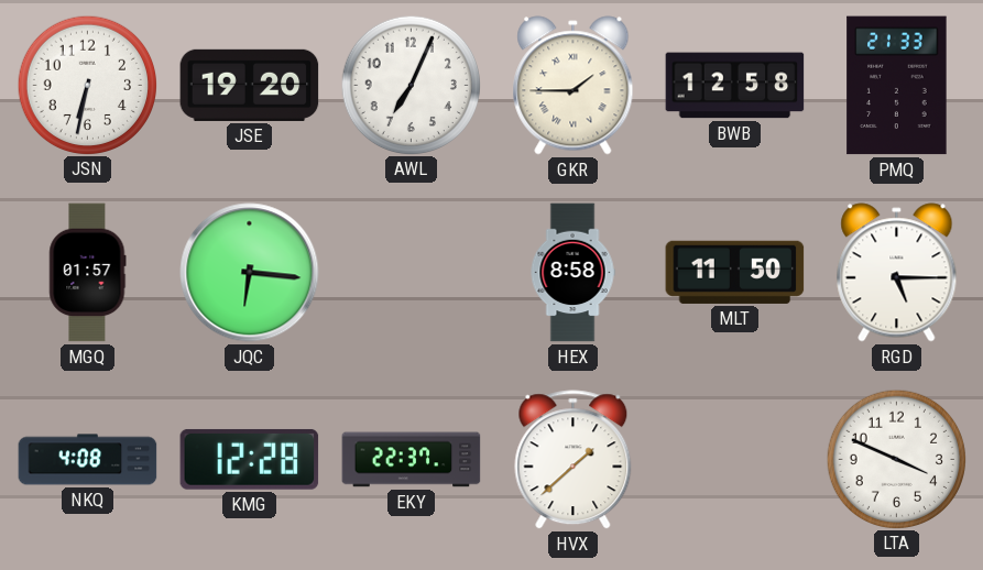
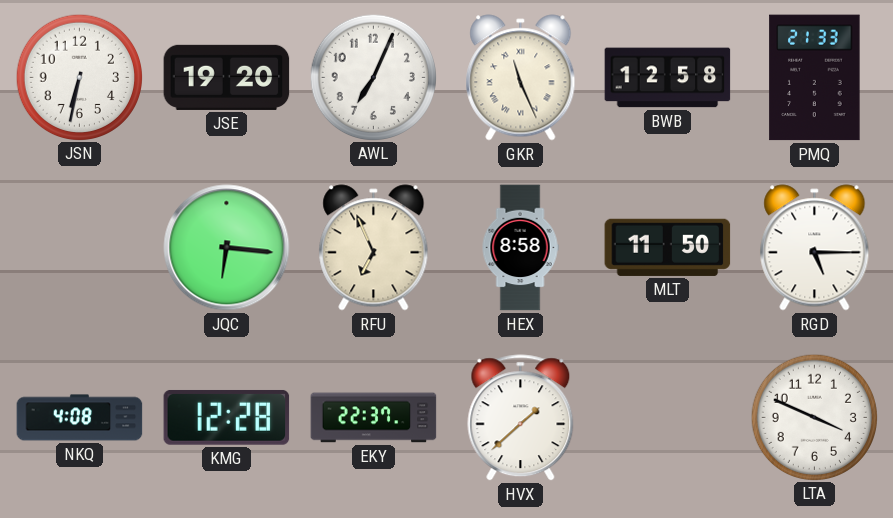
GKR: 1:45 -> 11:26 (521, 78)
MGQ: 01:57 -> none (88, 273)
RFU: none -> 6:56 (374, 248)
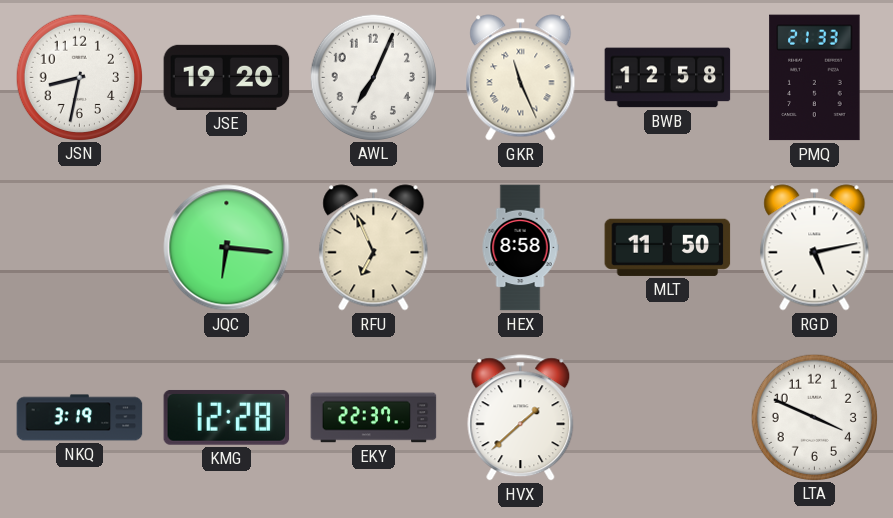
JSN: 6:32 -> 8:32 (79, 77)
RGD: 5:15 -> 5:13 (815, 248)
NKQ: 4:08 -> 3:19 (80, 418)
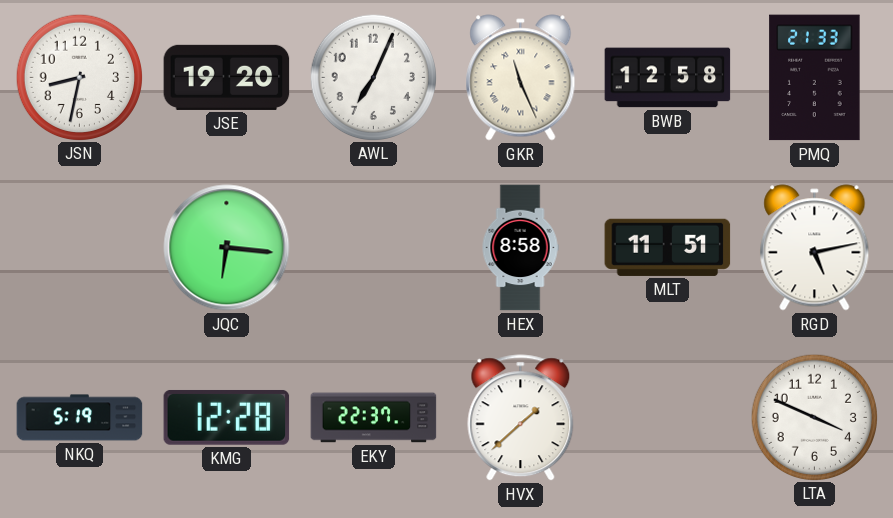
RFU: 6:56 -> none (374, 248)
MLT: 11:50 -> 11:51 (668, 247)
NKQ: 3:19 -> 5:19 (80, 418)
